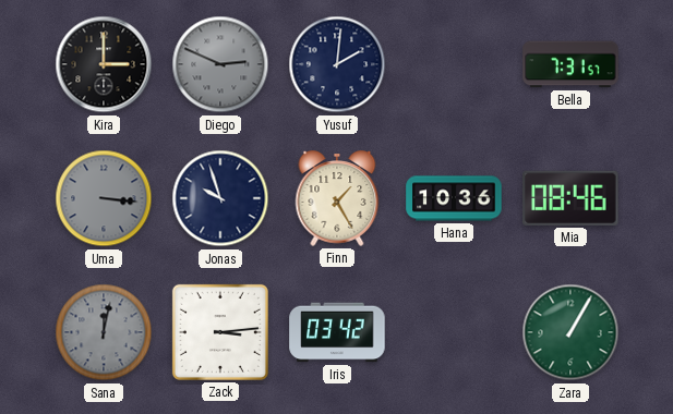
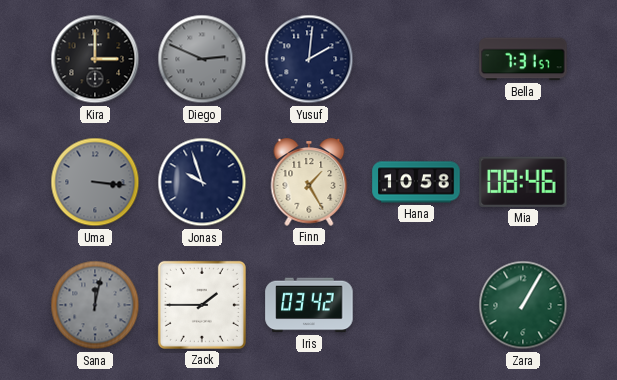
Hana: 10:36 -> 10:58 (416, 182)
Zack: 3:14 -> 1:45 (202, 305)
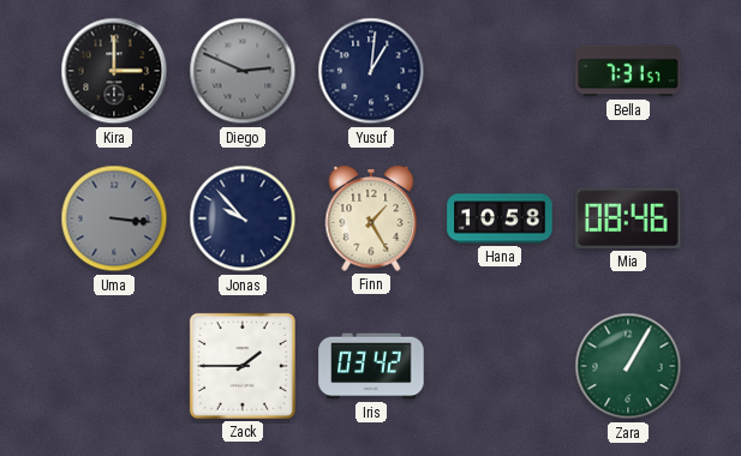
Yusuf: 2:01 -> 1:01 (371, 71)
Jonas: 9:57 -> 9:53 (243, 218)
Sana: 12:02 -> none (95, 305)
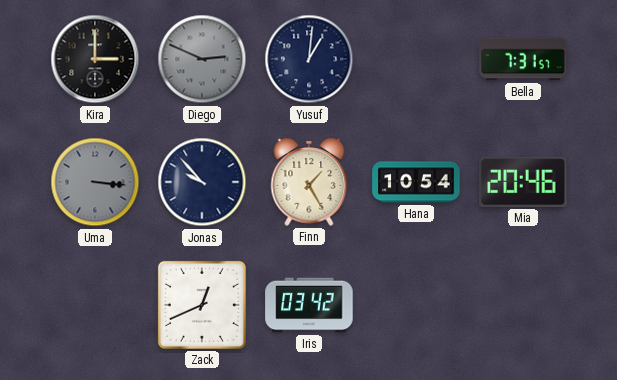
Hana: 10:58 -> 10:54 (416, 182)
Mia: 08:46 -> 20:46 (523, 182)
Zack: 1:45 -> 12:41 (202, 305)
Zara: 1:05 -> none (628, 366)
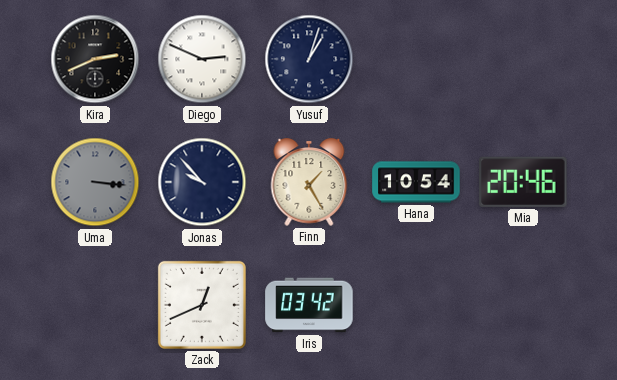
Kira: 3:00 -> 2:41 (95, 59)
Diego dial: grey -> white (202, 59)
Yusuf: 1:01 -> 1:03 (309, 59)
Bella: 7:31 -> none (523, 59)
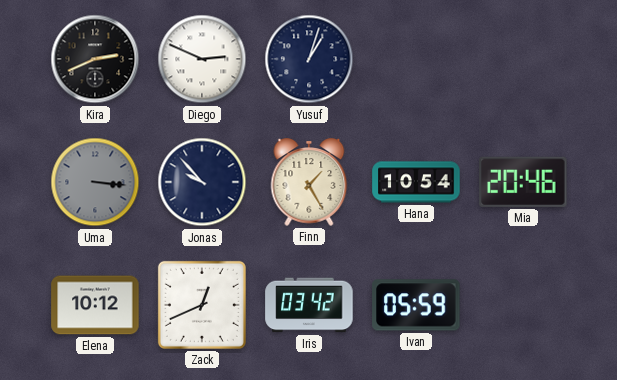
Elena: none -> 10:12 (95, 305)
Ivan: none -> 05:59 (416, 305)
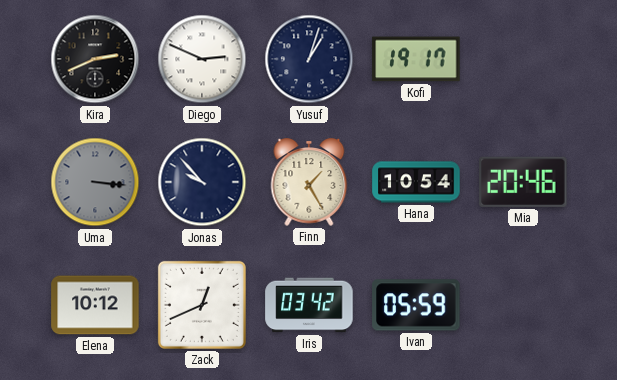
Kofi: none -> 19:17 (416, 59)
